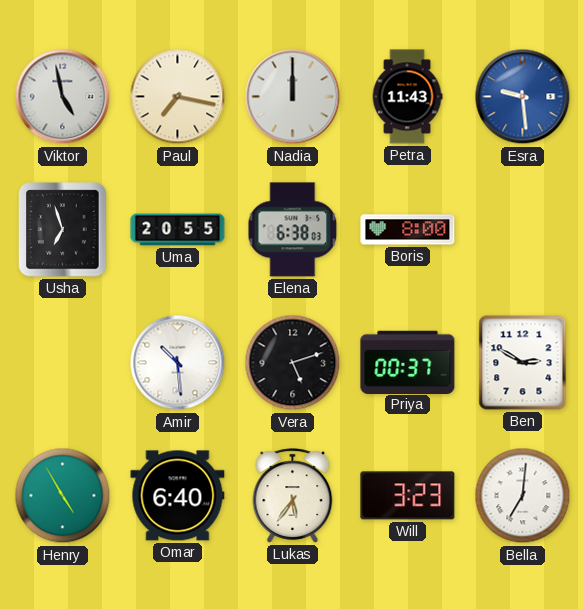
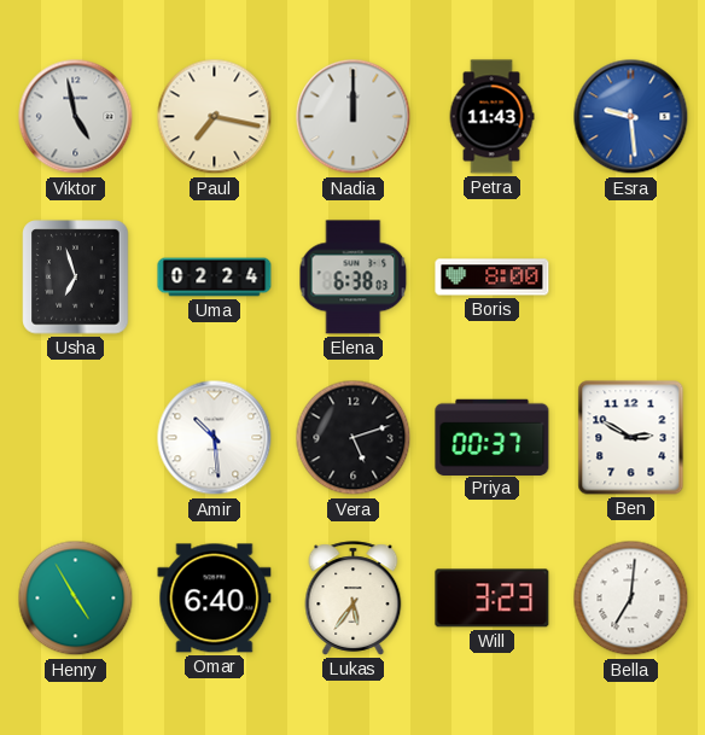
Uma: 20:55 -> 02:24 (215, 278)
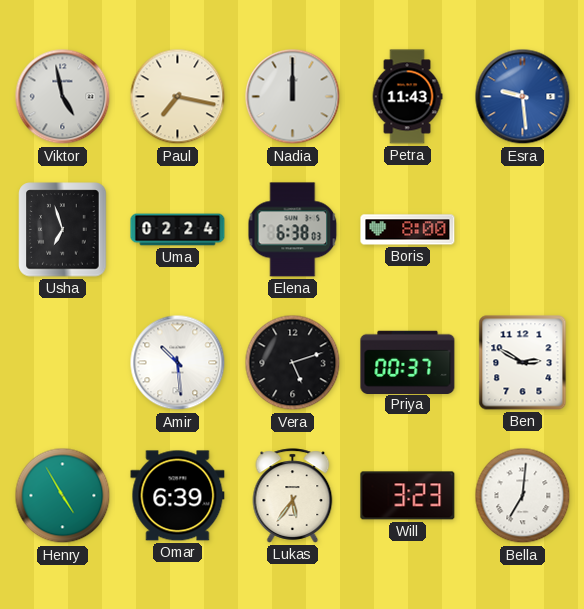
Omar: 6:40 -> 6:39 (178, 496)
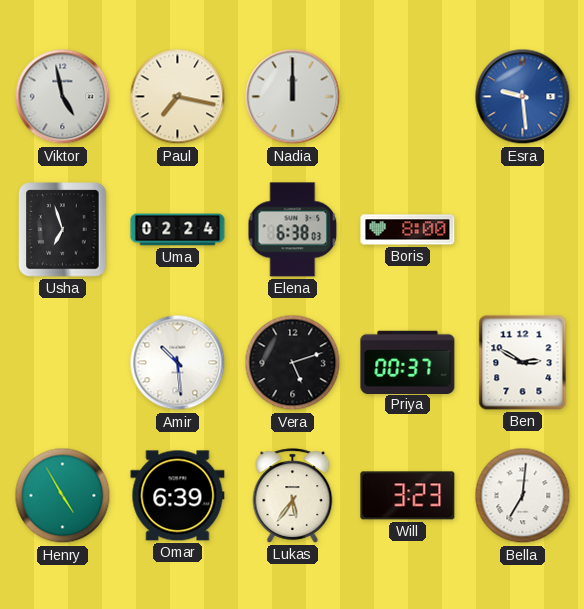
Petra: 11:43 -> none (407, 97)
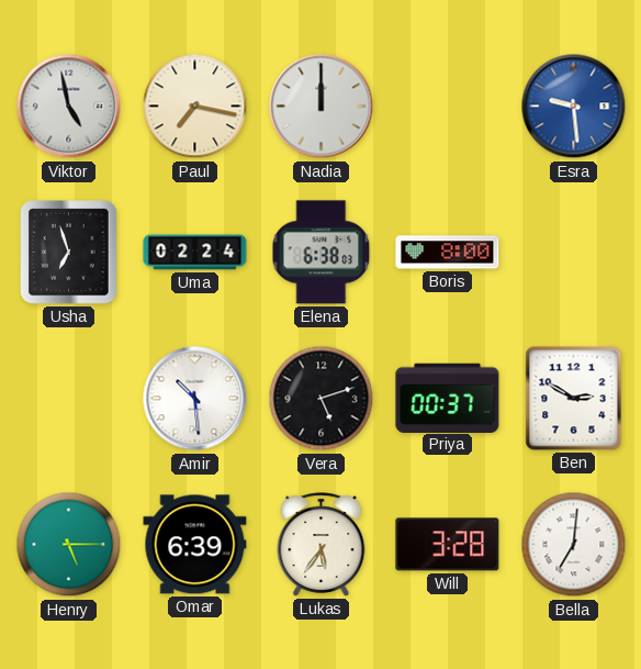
Henry: 4:55 -> 5:15 (69, 545)
Will: 3:23 -> 3:28 (448, 545)
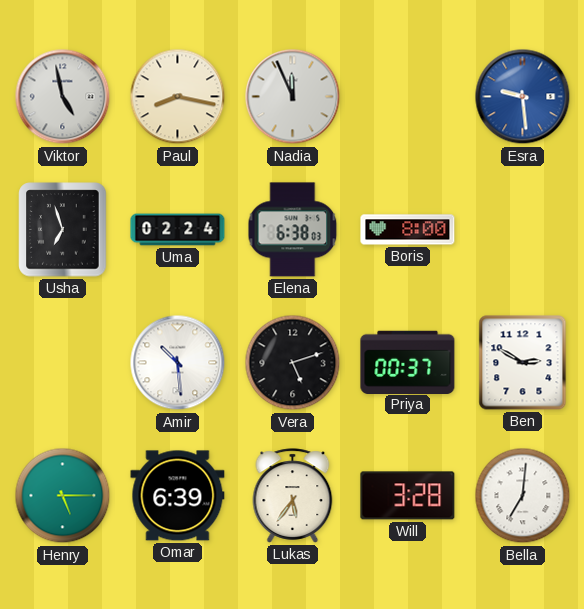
Paul: 7:17 -> 8:17 (178, 97)
Nadia: 12:00 -> 11:56 (293, 97)
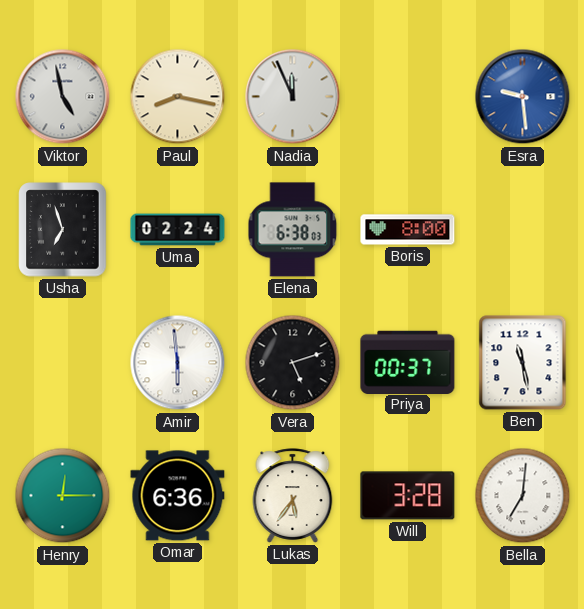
Amir: 10:29 -> 5:59 (178, 363)
Ben: 2:50 -> 11:28 (523, 363)
Henry: 5:15 -> 12:15 (63, 496)
Omar: 6:39 -> 6:36 (178, 496)
